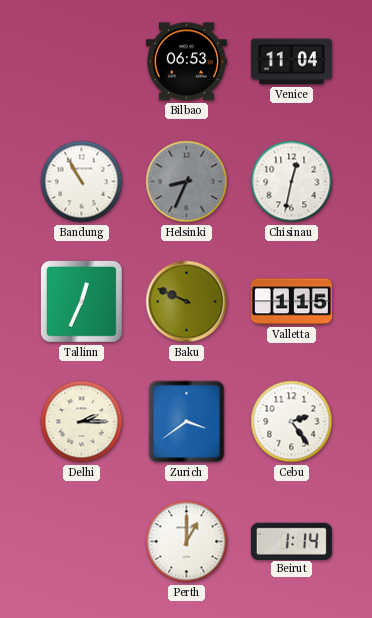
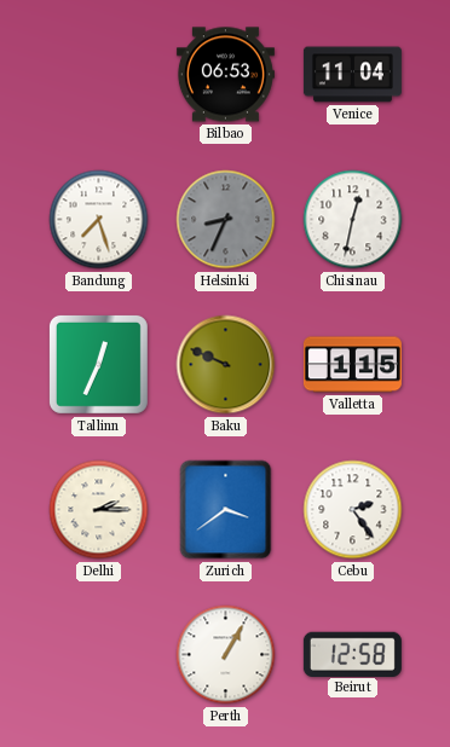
Bandung: 10:55 -> 7:27 (99, 220)
Perth: 1:00 -> 1:05 (226, 655)
Beirut: 1:14 -> 12:58 (352, 654)
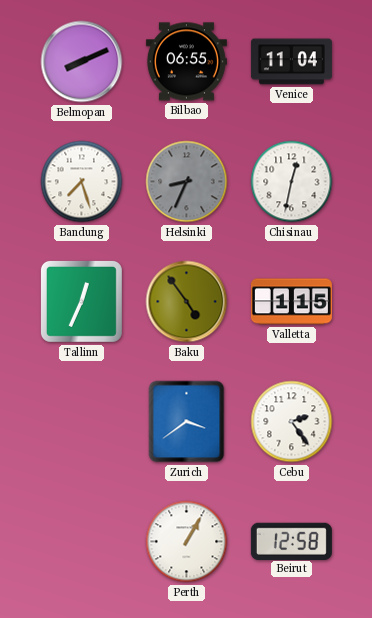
Belmopan: none -> 8:11 (82, 62)
Bilbao: 06:53 -> 06:55 (186, 62)
Baku: 9:49 -> 4:54 (187, 302)
Delhi: 2:15 -> none (99, 510)
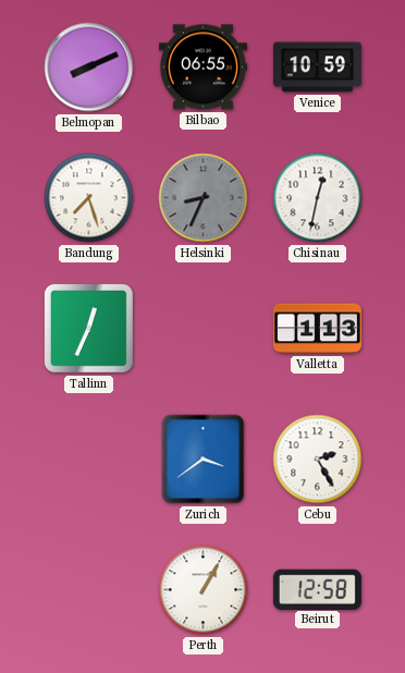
Venice: 11:04 -> 10:59 (317, 68)
Baku: 4:54 -> none (187, 302)
Valletta: 1:15 -> 1:13 (317, 329)
Cebu: 2:24 -> 2:25 (318, 460)
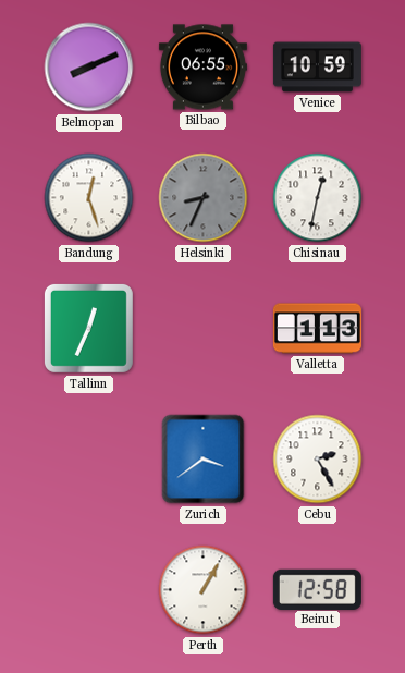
Bandung: 7:27 -> 12:27 (89, 198)
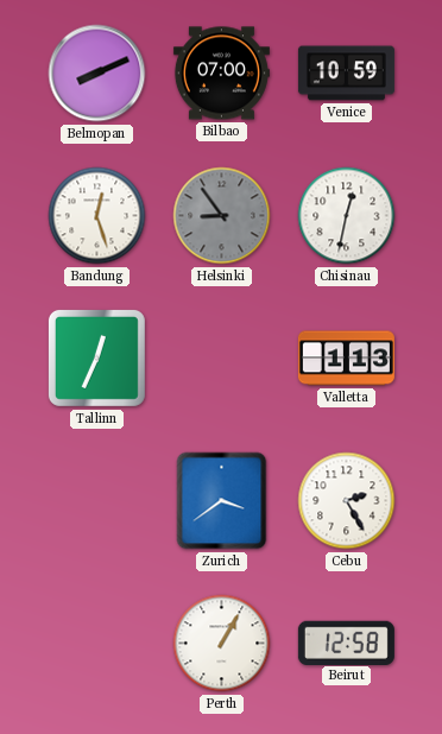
Bilbao: 06:55 -> 07:00 (221, 74)
Helsinki: 8:34 -> 8:54 (222, 216)
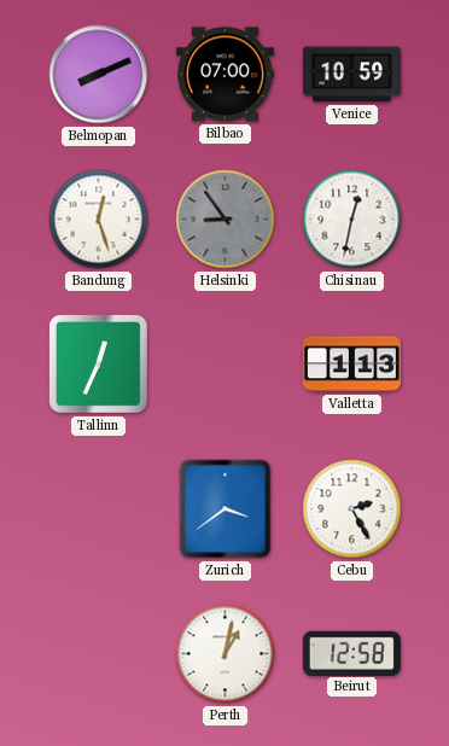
Perth: 1:05 -> 1:02 (226, 654)
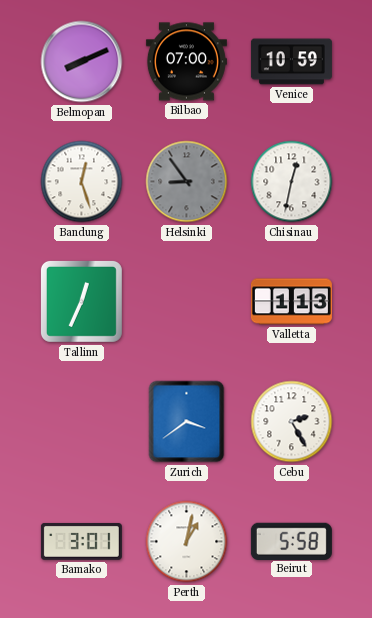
Bamako: none -> 3:01 (81, 541)
Beirut: 12:58 -> 5:58 (291, 541)
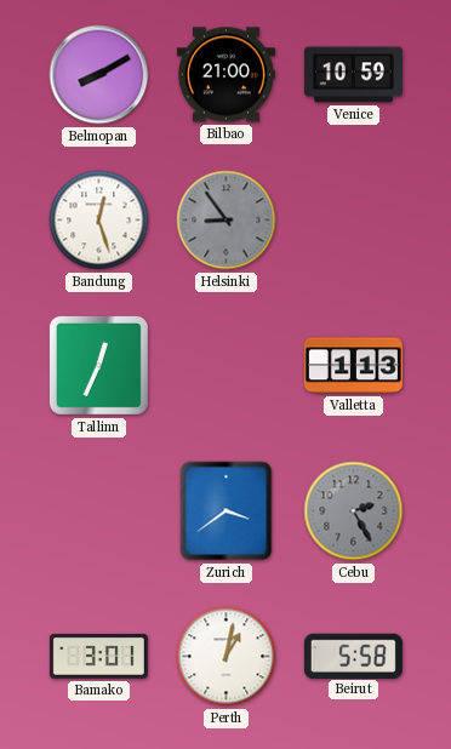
Belmopan: 8:11 -> 8:10 (99, 75)
Bilbao: 07:00 -> 21:00 (225, 75)
Chisinau: 12:32 -> none (292, 182)
Cebu dial: white -> grey (354, 511)
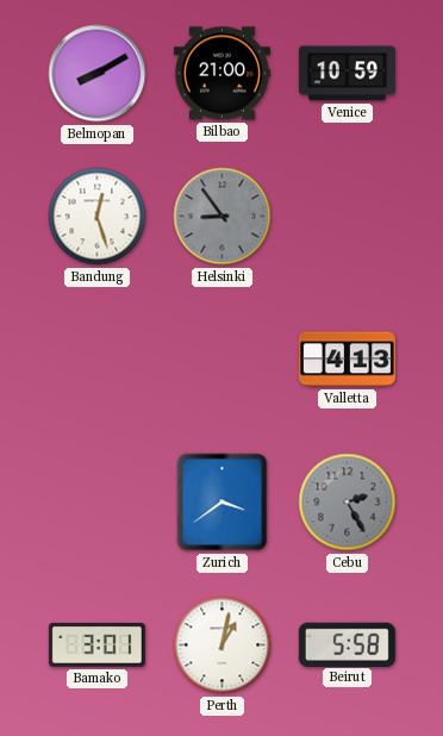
Tallinn: 12:34 -> none (98, 365)
Valletta: 1:13 -> 4:13 (347, 360)
